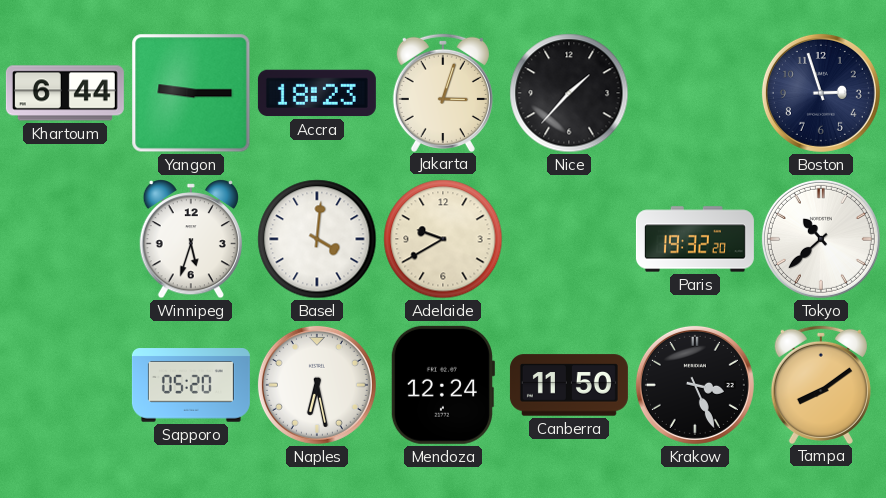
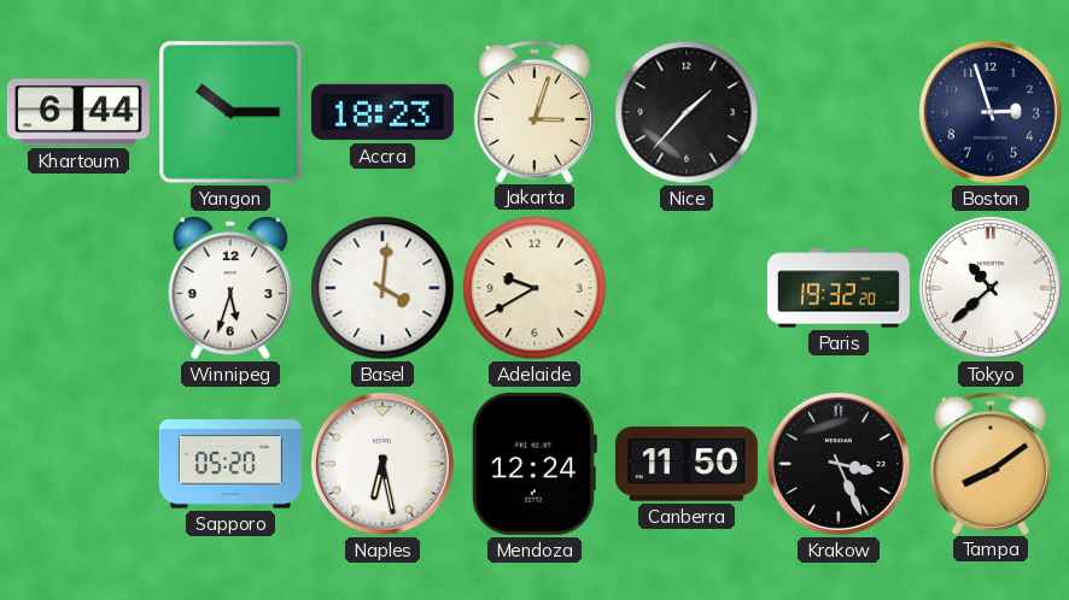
Yangon: 9:15 -> 10:15 (230, 112)
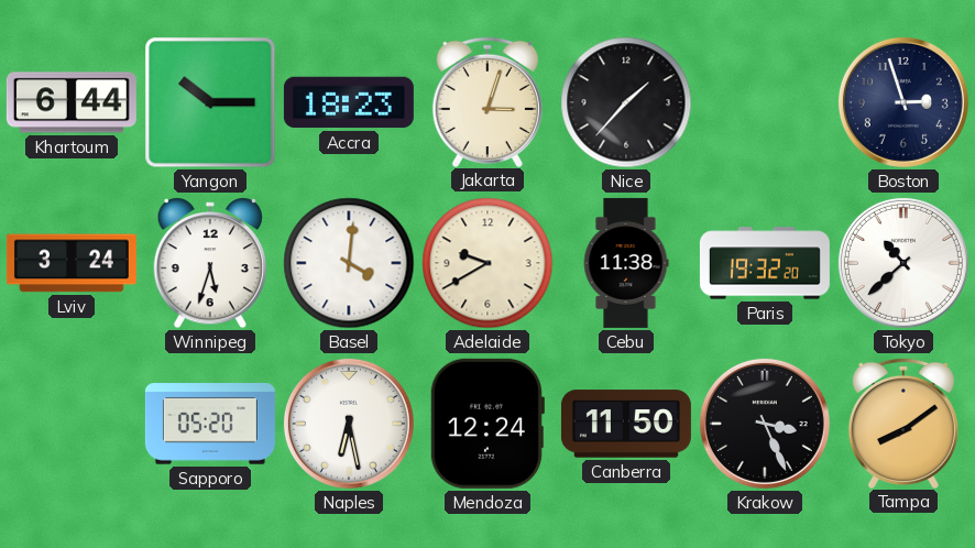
Lviv: none -> 3:24 (72, 263)
Cebu: none -> 11:38 (626, 263)
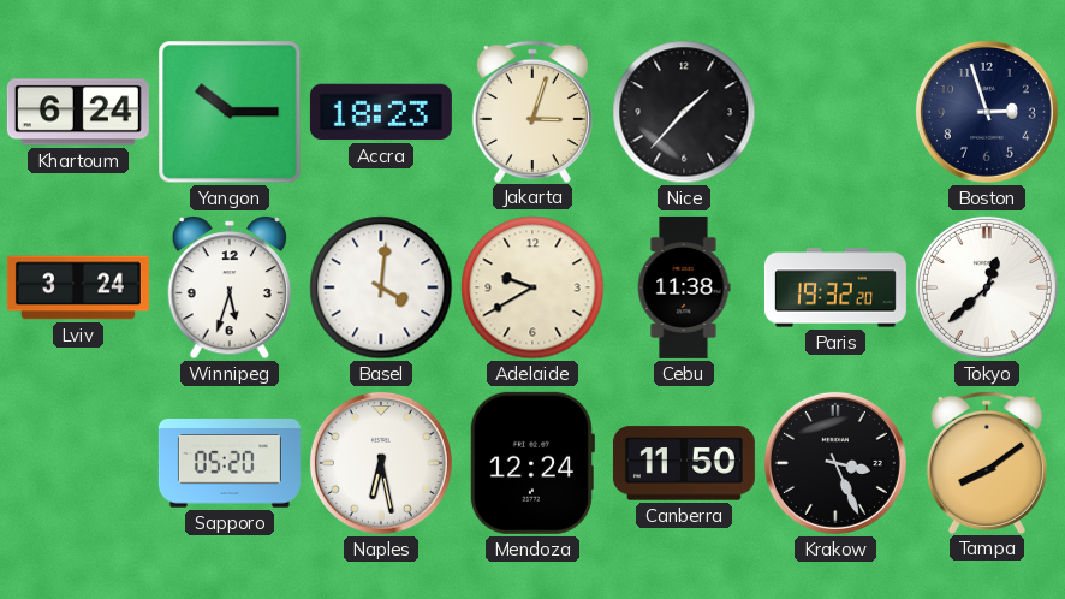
Khartoum: 6:44 -> 6:24 (78, 112)
Tokyo: 10:38 -> 12:38 (987, 287)
